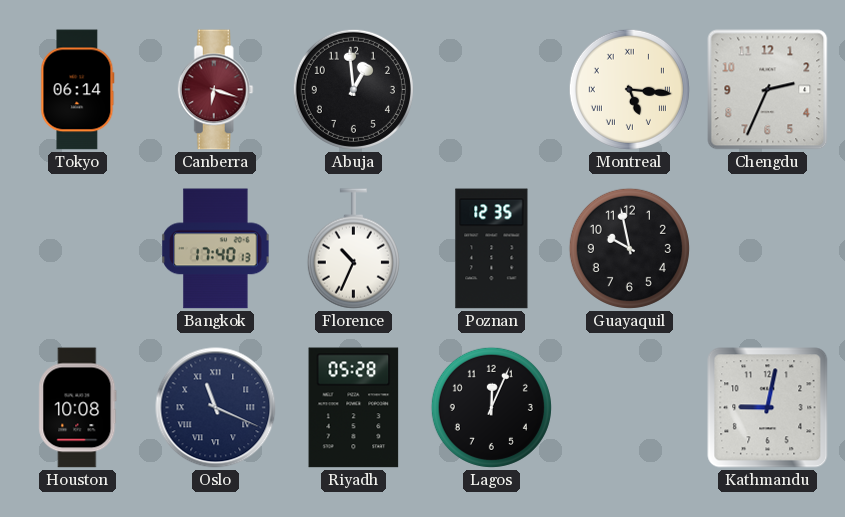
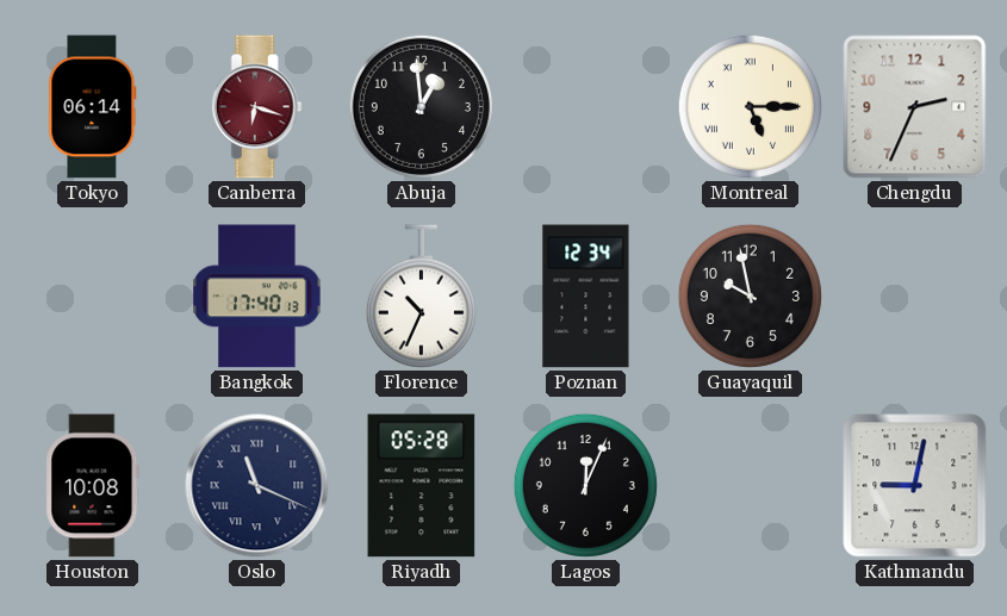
Montreal: 5:16 -> 5:15 (750, 106)
Poznan: 12:35 -> 12:34 (586, 297)
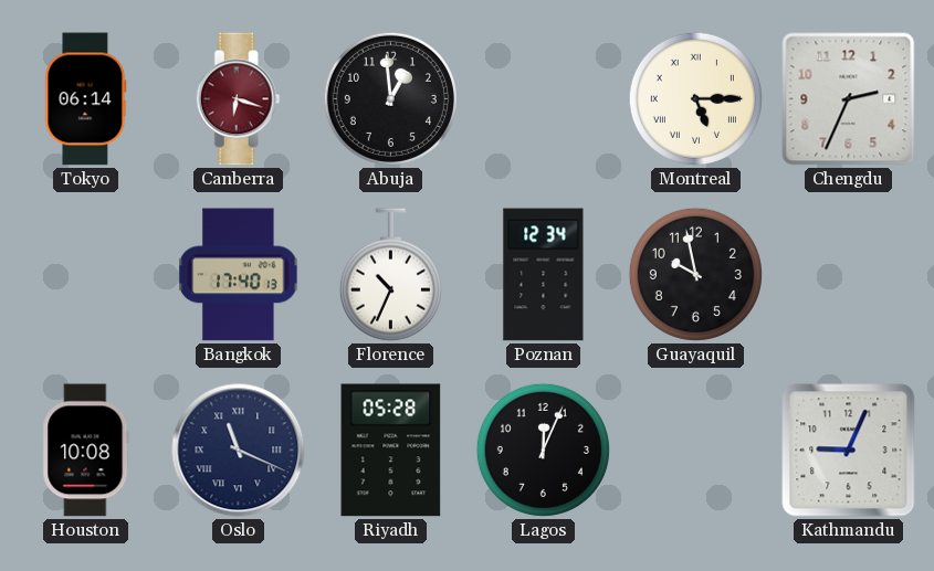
Kathmandu: 9:02 -> 9:04 (849, 451)
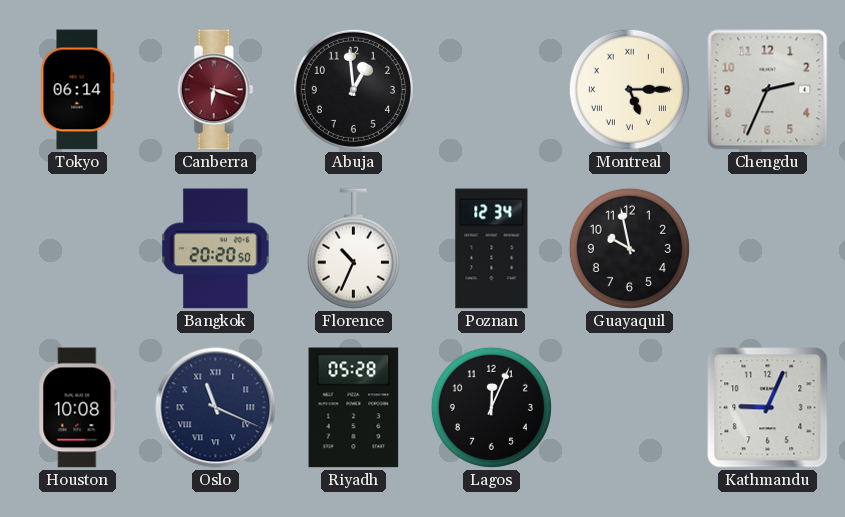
Bangkok: 17:40 -> 20:20 (216, 249)
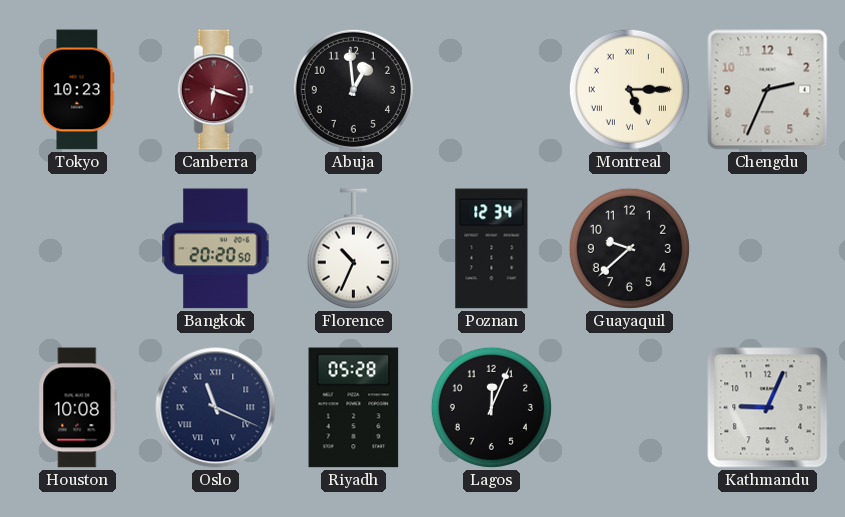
Tokyo: 06:14 -> 10:23 (78, 90)
Guayaquil: 9:58 -> 9:38 (629, 248)
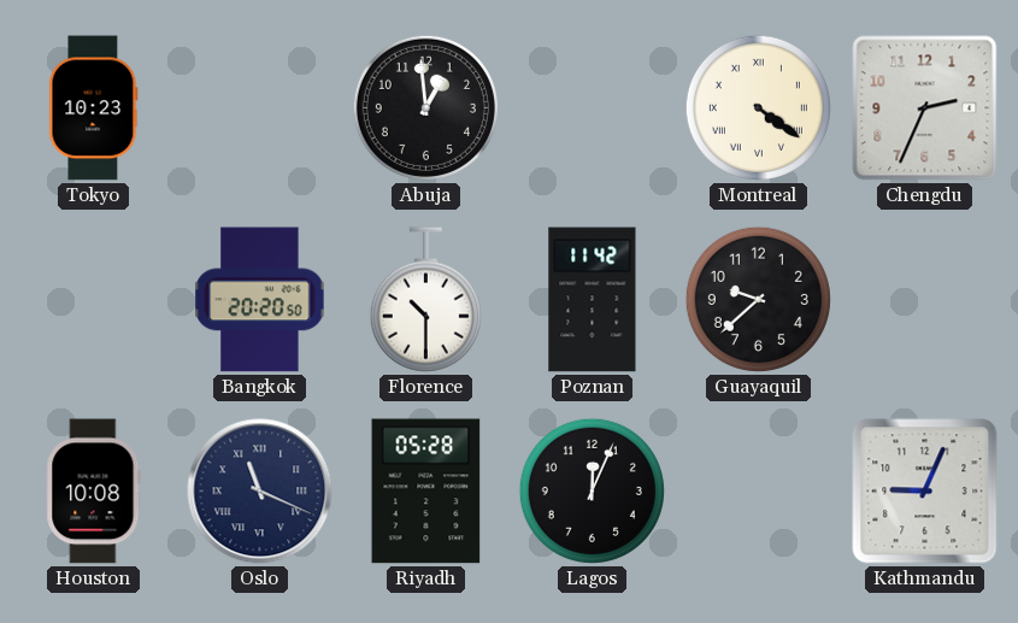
Canberra: 6:18 -> none (215, 90)
Montreal: 5:15 -> 4:21 (758, 107)
Florence: 10:34 -> 10:30 (425, 300)
Poznan: 12:34 -> 11:42 (593, 300)
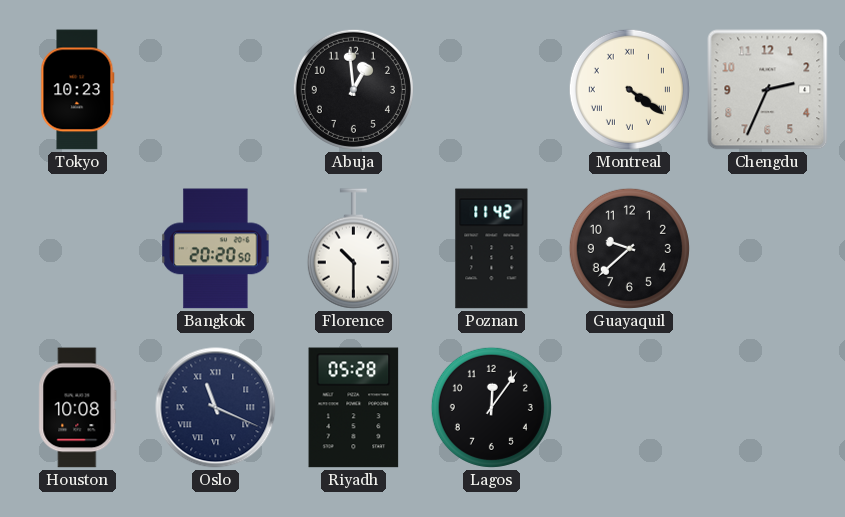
Lagos: 12:04 -> 12:06 (491, 407)
Kathmandu: 9:04 -> none (925, 492)
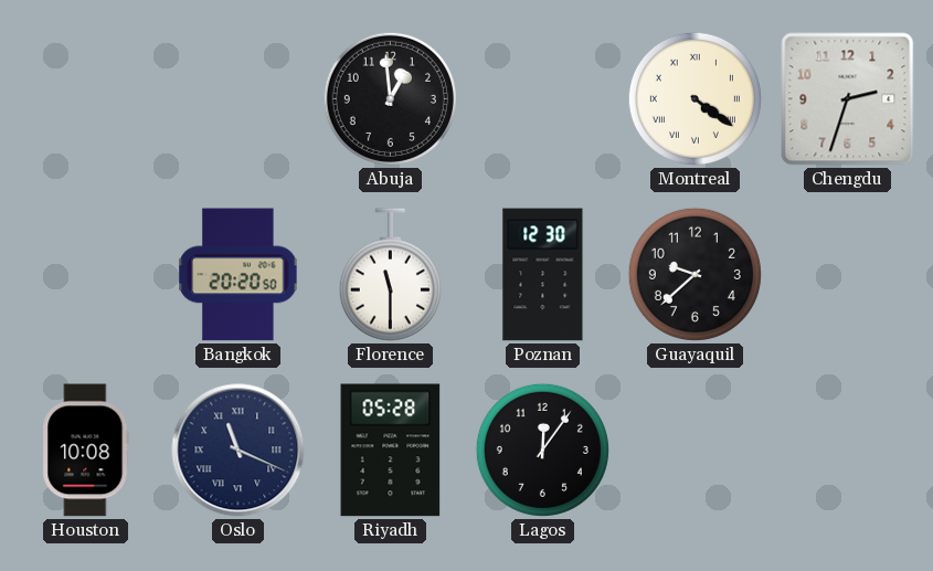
Tokyo: 10:23 -> none (78, 90)
Chengdu: 2:34 -> 2:33 (848, 99)
Florence: 10:30 -> 11:30 (390, 275)
Poznan: 11:42 -> 12:30 (543, 275)
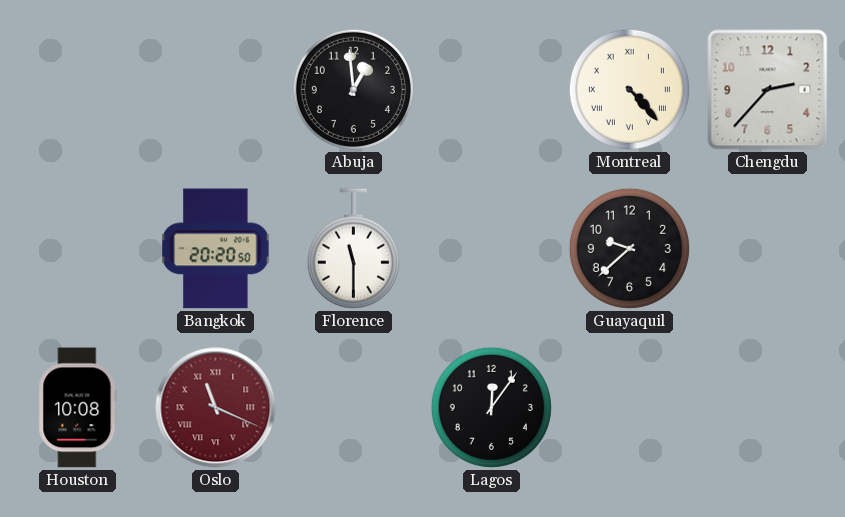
Montreal: 4:21 -> 4:23 (629, 89)
Chengdu: 2:33 -> 2:37 (768, 90)
Poznan: 12:30 -> none (543, 275)
Oslo dial: navy -> burgundy (216, 408)
Riyadh: 05:28 -> none (391, 451)
